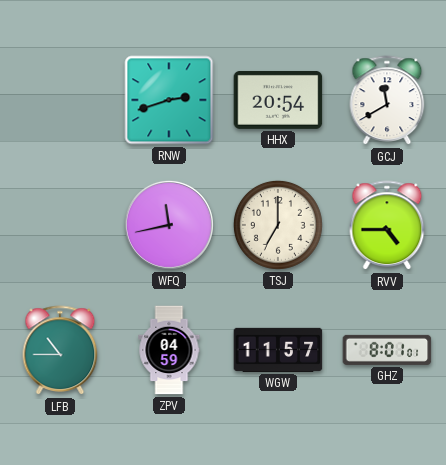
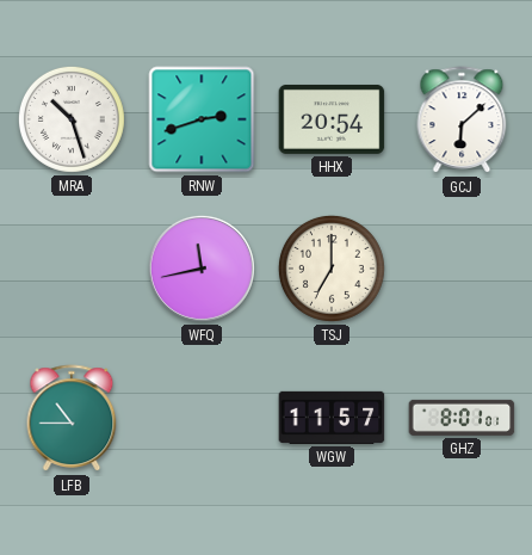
MRA: none -> 10:27 (72, 119)
GCJ: 11:40 -> 6:08 (462, 121)
RVV: 4:45 -> none (387, 226)
ZPV: 04:59 -> none (169, 350)
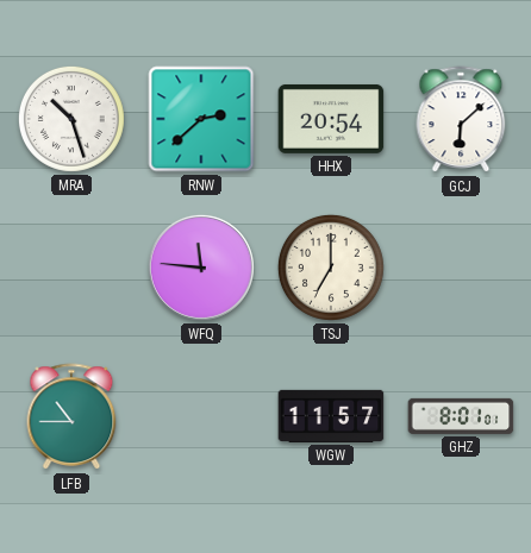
RNW: 2:42 -> 2:38 (201, 119)
WFQ: 11:43 -> 11:46 (201, 268)
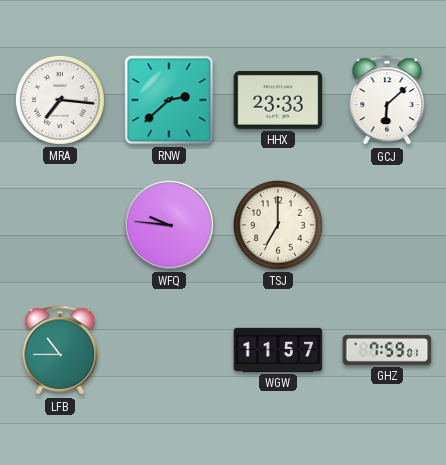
MRA: 10:27 -> 7:16 (60, 100)
HHX: 20:54 -> 23:33 (278, 100)
WFQ: 11:46 -> 9:46 (169, 225)
GHZ: 8:01 -> 7:59 (387, 350)
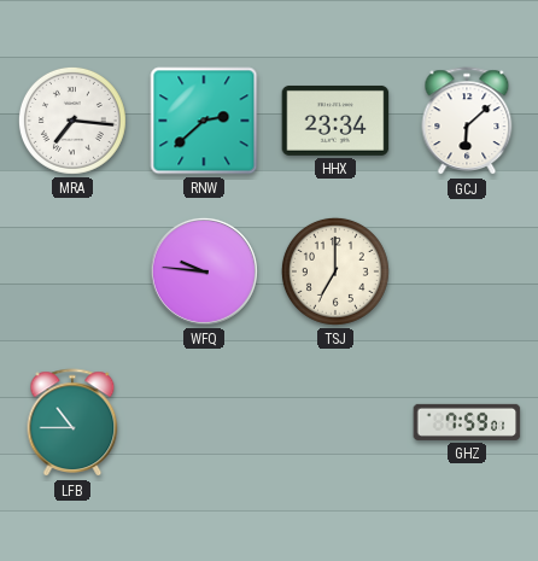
HHX: 23:33 -> 23:34 (335, 121)
WGW: 11:57 -> none (278, 350)
